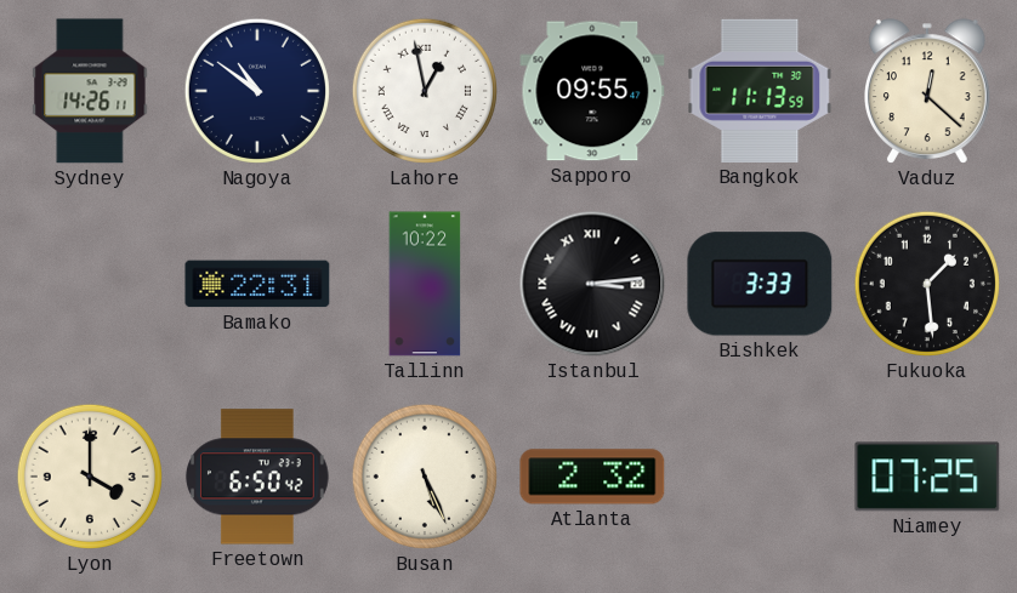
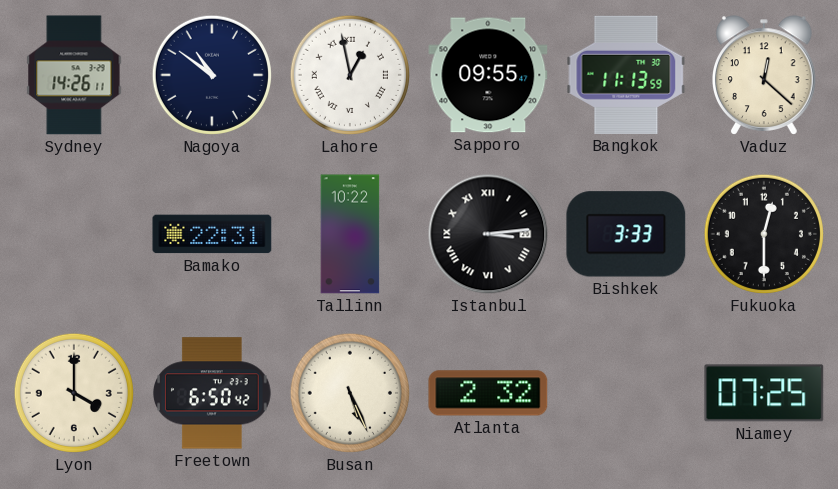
Fukuoka: 1:29 -> 12:30 (764, 234)
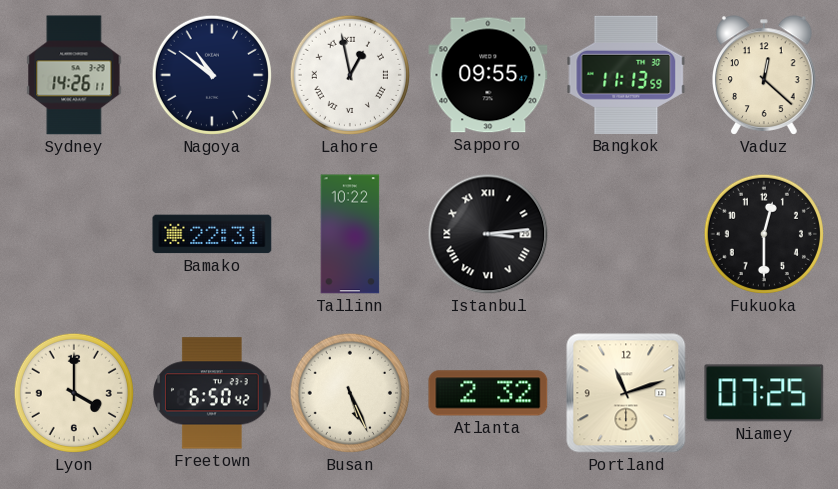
Bishkek: 3:33 -> none (626, 234)
Portland: none -> 11:12 (626, 393)
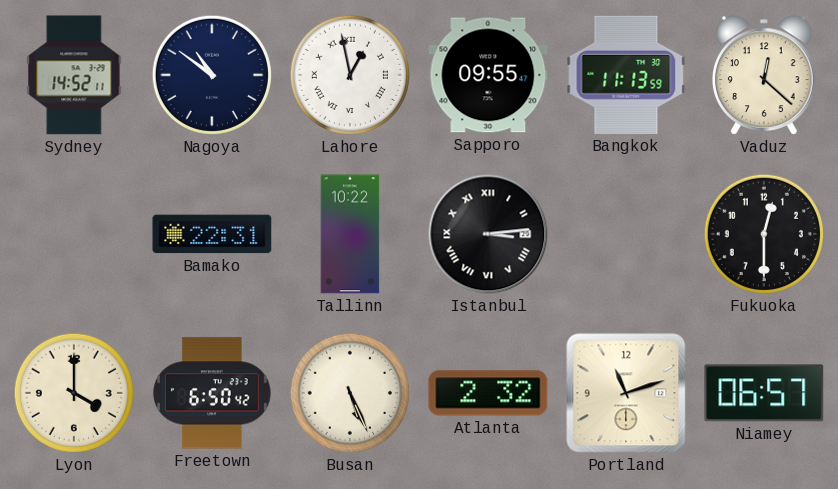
Sydney: 14:26 -> 14:52 (74, 75)
Niamey: 07:25 -> 06:57 (764, 393)
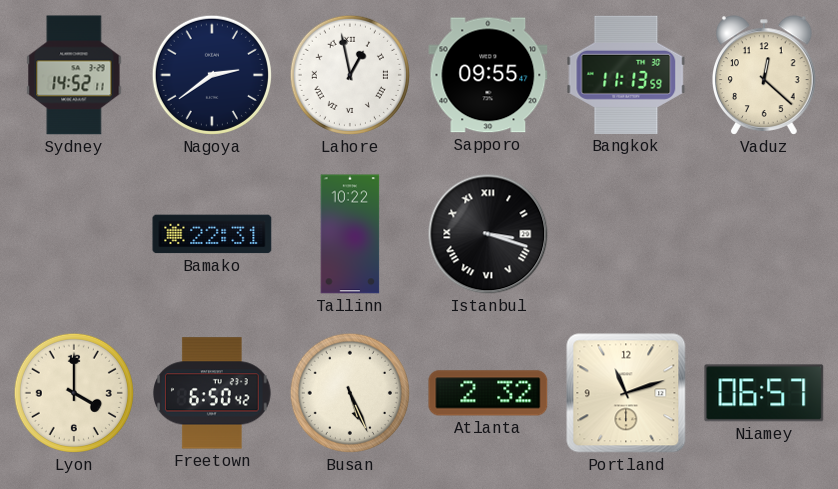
Nagoya: 10:51 -> 2:39 (212, 75)
Istanbul: 3:14 -> 3:18 (488, 234)
Fukuoka: 12:30 -> none (764, 234)
